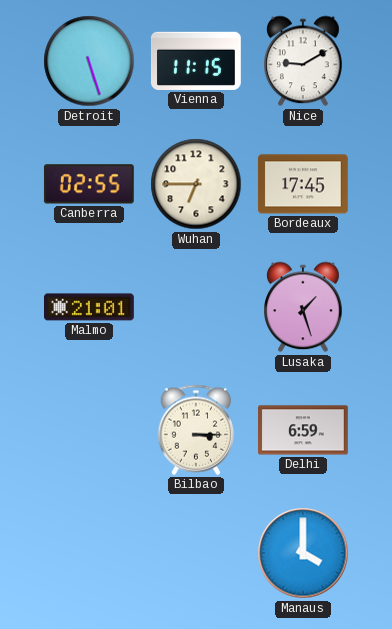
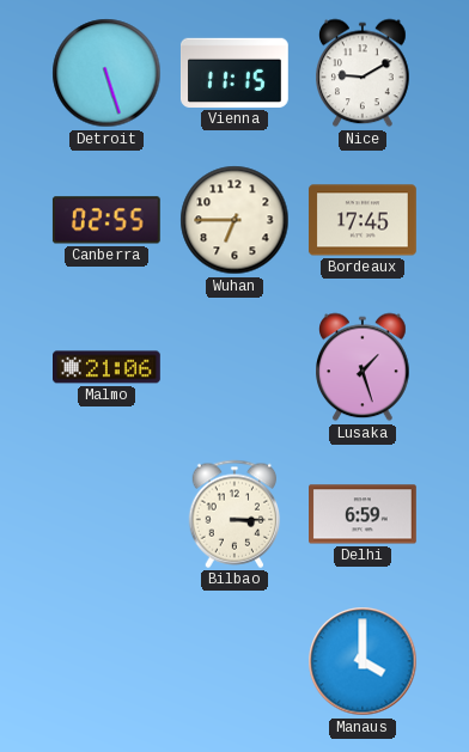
Malmo: 21:01 -> 21:06 (108, 367)
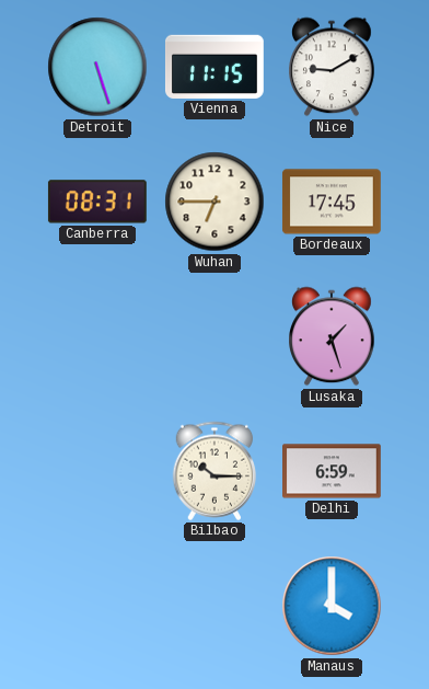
Canberra: 02:55 -> 08:31 (97, 202)
Malmo: 21:06 -> none (108, 367)
Bilbao: 3:15 -> 10:15 (215, 471)
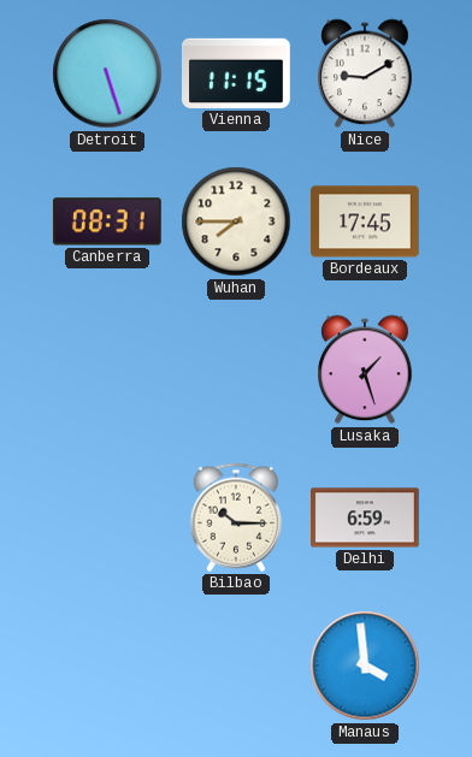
Wuhan: 6:45 -> 7:45 (236, 221)
Manaus: 4:00 -> 3:59 (365, 666)
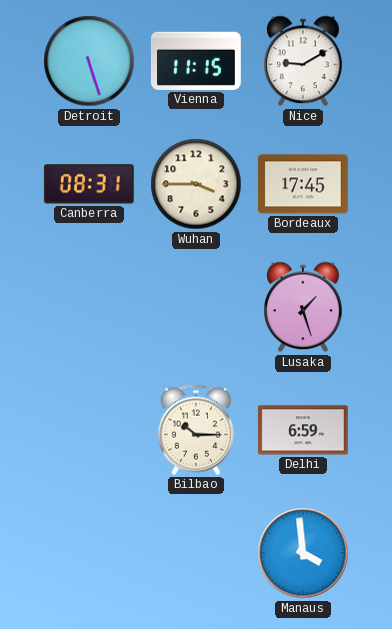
Wuhan: 7:45 -> 3:45 (196, 184)
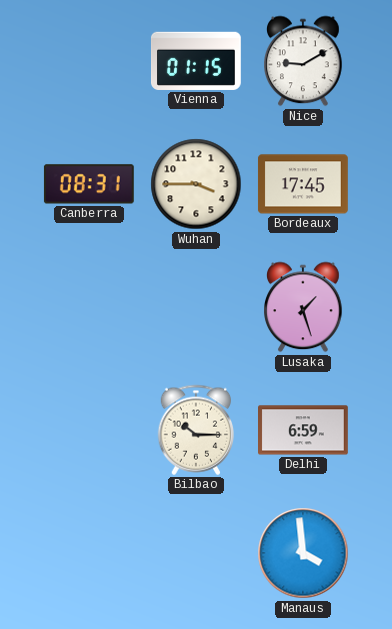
Detroit: 5:27 -> none (89, 61)
Vienna: 11:15 -> 01:15 (196, 61)
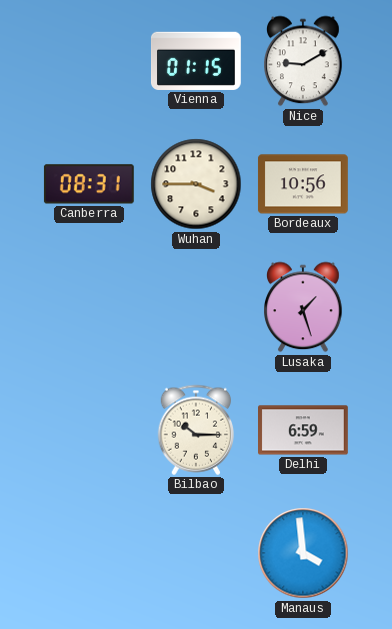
Bordeaux: 17:45 -> 10:56 (303, 184)
